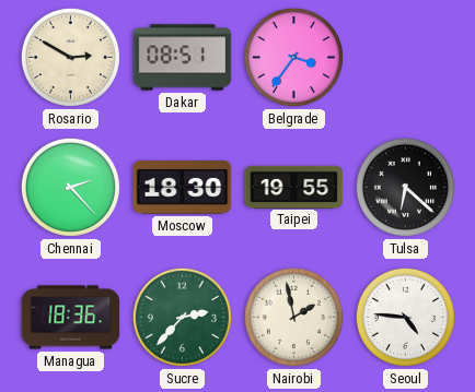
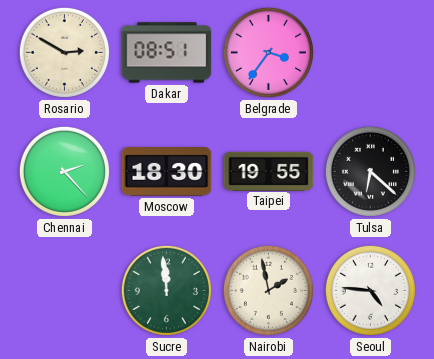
Managua: 18:36 -> none (71, 318)
Sucre: 2:37 -> 11:59 (166, 290)
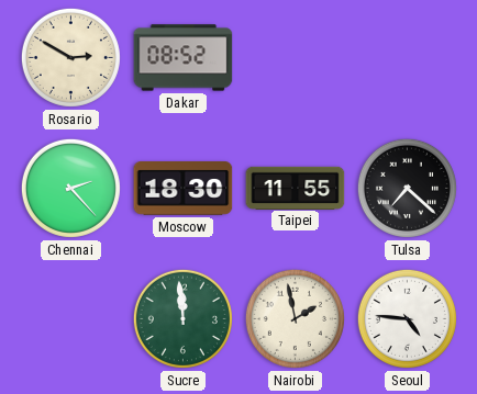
Dakar: 08:51 -> 08:52 (184, 58)
Belgrade: 3:36 -> none (268, 52)
Taipei: 19:55 -> 11:55 (296, 188)
Tulsa: 6:22 -> 7:22 (407, 188)
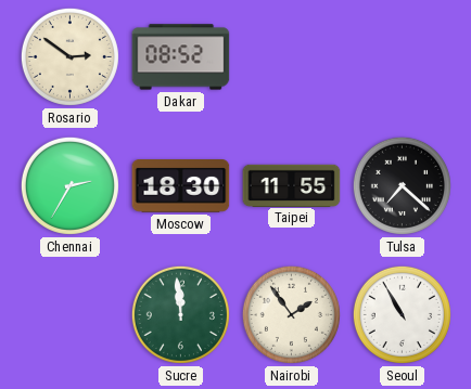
Rosario: 2:50 -> 2:51 (69, 56)
Chennai: 2:23 -> 2:35 (69, 185)
Nairobi: 1:58 -> 1:54 (291, 314)
Seoul: 4:46 -> 10:55 (402, 314)
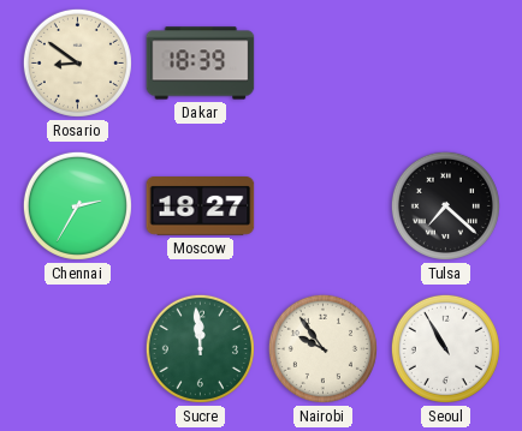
Rosario: 2:51 -> 8:51 (77, 62)
Dakar: 08:52 -> 18:39 (201, 64)
Moscow: 18:30 -> 18:27 (201, 206)
Taipei: 11:55 -> none (292, 185)
Nairobi: 1:54 -> 9:54 (322, 348)
